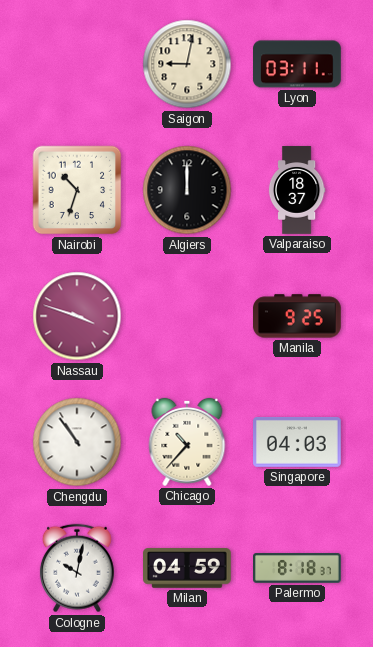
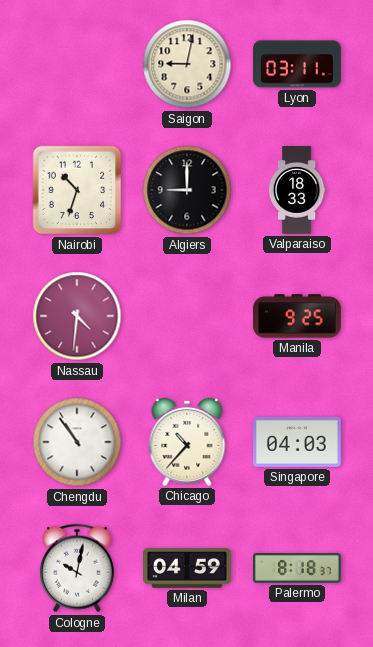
Algiers: 12:00 -> 9:00 (187, 190)
Valparaiso: 18:37 -> 18:33 (297, 190)
Nassau: 3:48 -> 4:31 (77, 316)
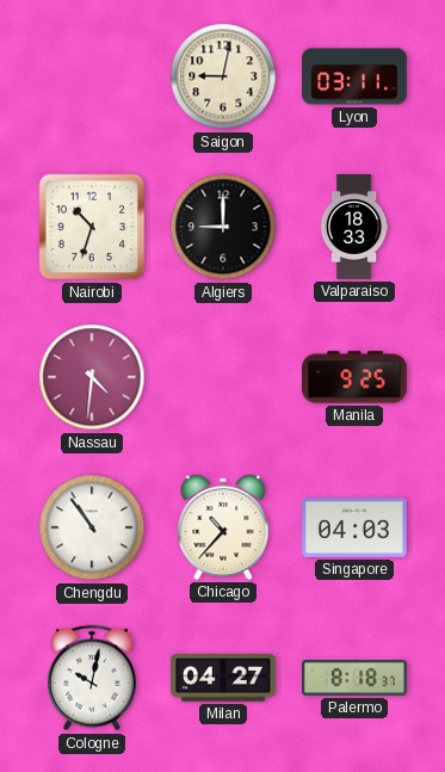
Milan: 04:59 -> 04:27 (224, 678)
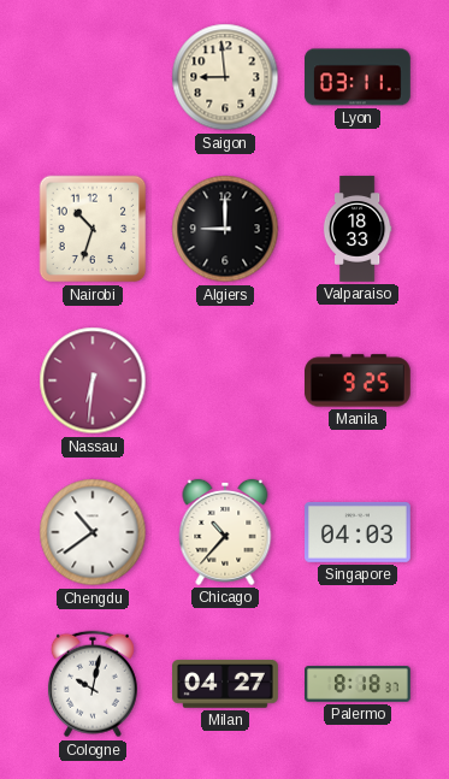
Saigon: 9:02 -> 8:59 (225, 77)
Nassau: 4:31 -> 6:31 (93, 380)
Chengdu: 10:54 -> 10:39 (93, 532)
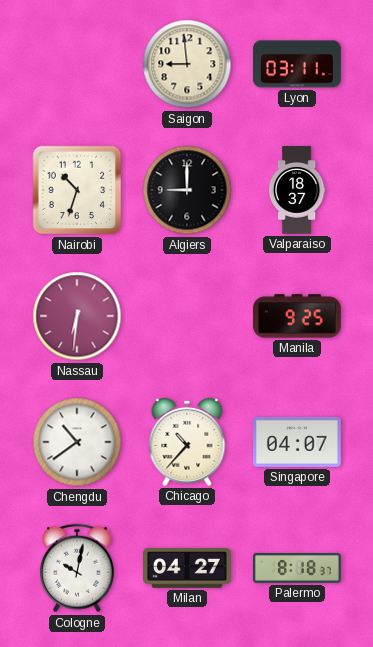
Valparaiso: 18:33 -> 18:37 (297, 190)
Singapore: 04:03 -> 04:07 (298, 443)
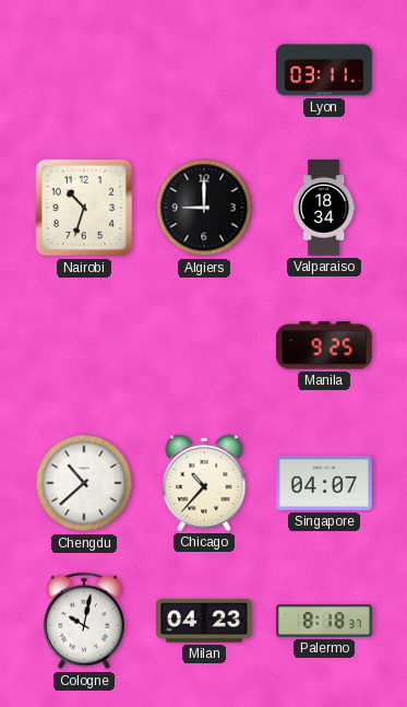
Saigon: 8:59 -> none (187, 64)
Valparaiso: 18:37 -> 18:34 (324, 208)
Nassau: 6:31 -> none (77, 316)
Chengdu: 10:39 -> 10:38 (84, 483)
Milan: 04:27 -> 04:23 (205, 621)
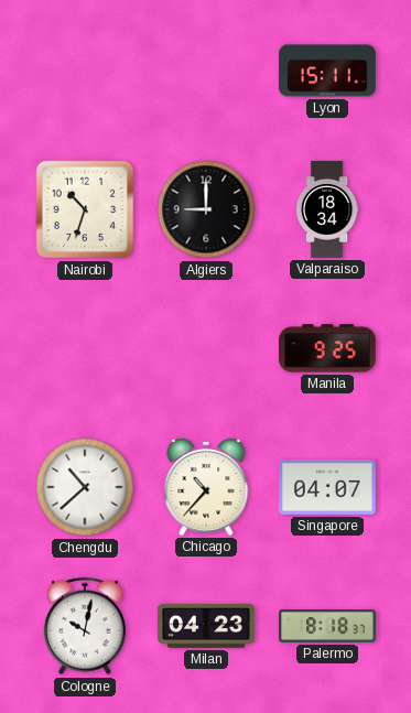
Lyon: 03:11 -> 15:11 (328, 71)
